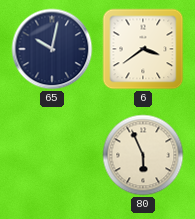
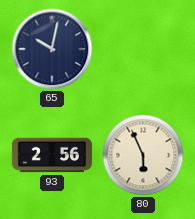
6: 3:39 -> none (143, 49)
93: none -> 2:56 (52, 155)
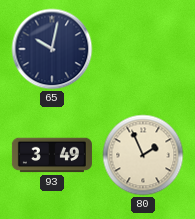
93: 2:56 -> 3:49 (52, 155)
80: 5:56 -> 1:56 (143, 155)
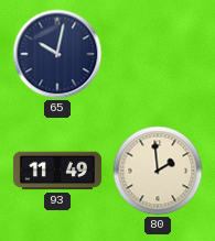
93: 3:49 -> 11:49 (57, 171)
80: 1:56 -> 1:59 (158, 171)
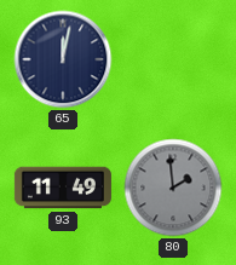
65: 10:02 -> 12:02 (63, 59)
80 dial: cream -> grey (173, 188)
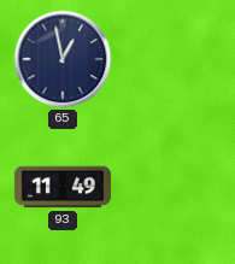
65: 12:02 -> 12:58 (63, 59)
80: 1:59 -> none (173, 188)
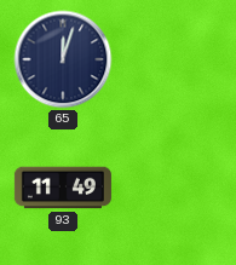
65: 12:58 -> 12:03 (63, 59)
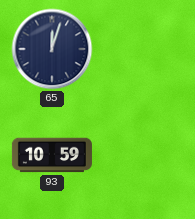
93: 11:49 -> 10:59 (52, 155)
